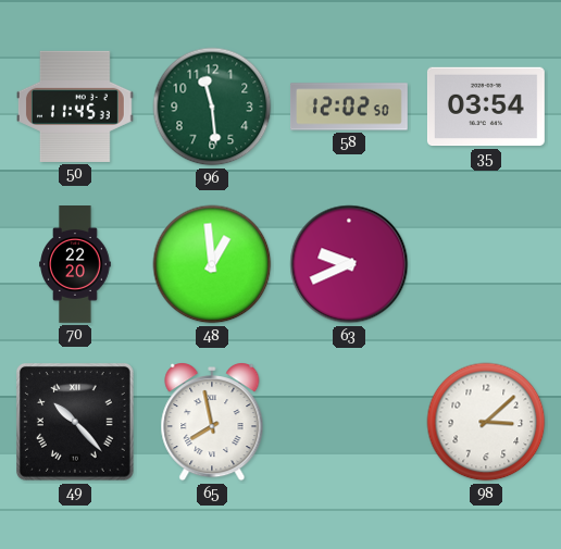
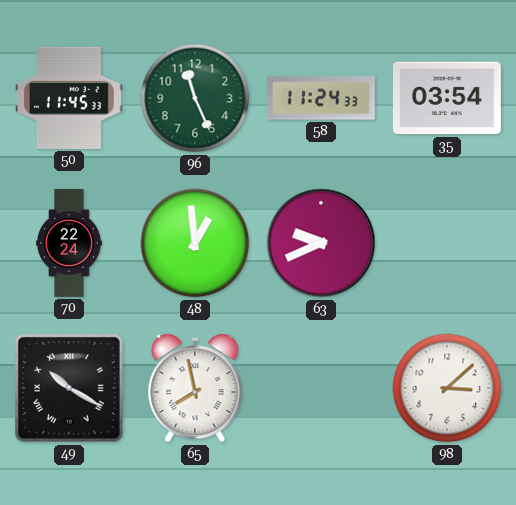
96: 11:29 -> 11:26 (195, 98)
58: 12:02 -> 11:24 (321, 98)
70: 22:20 -> 22:24 (69, 244)
49: 10:23 -> 10:20 (70, 389)
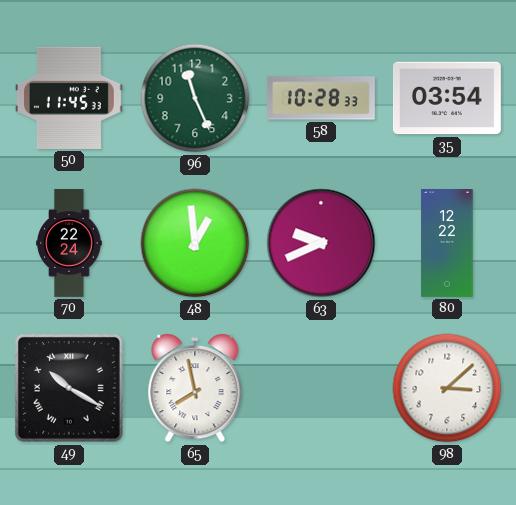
58: 11:24 -> 10:28 (321, 98)
80: none -> 12:22 (447, 244)
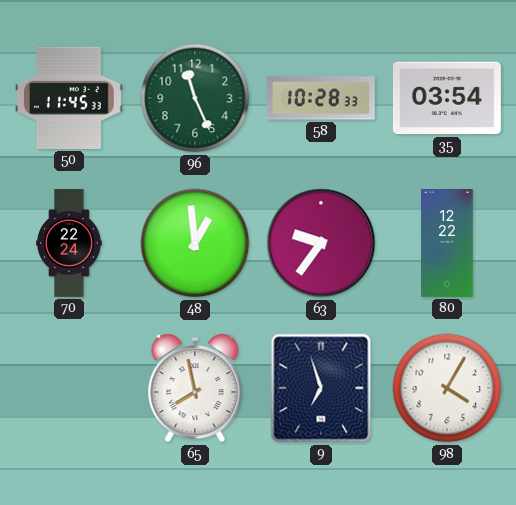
63: 9:41 -> 9:36 (321, 243)
49: 10:20 -> none (70, 389)
9: none -> 6:57 (321, 388)
98: 3:08 -> 4:05 (447, 388)
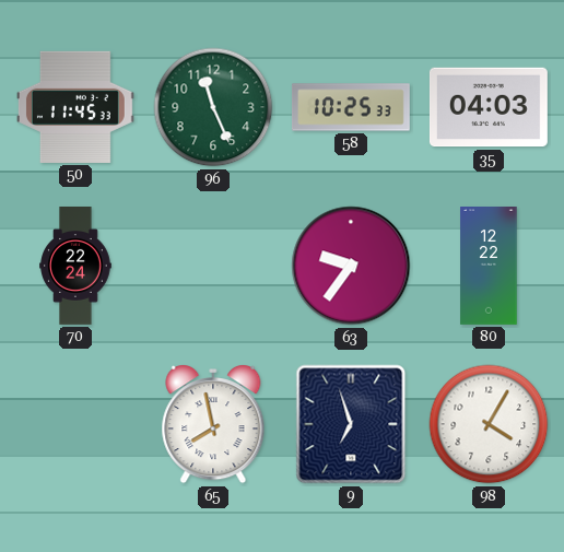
58: 10:28 -> 10:25 (351, 107)
35: 03:54 -> 04:03 (489, 107)
48: 12:59 -> none (195, 243)
